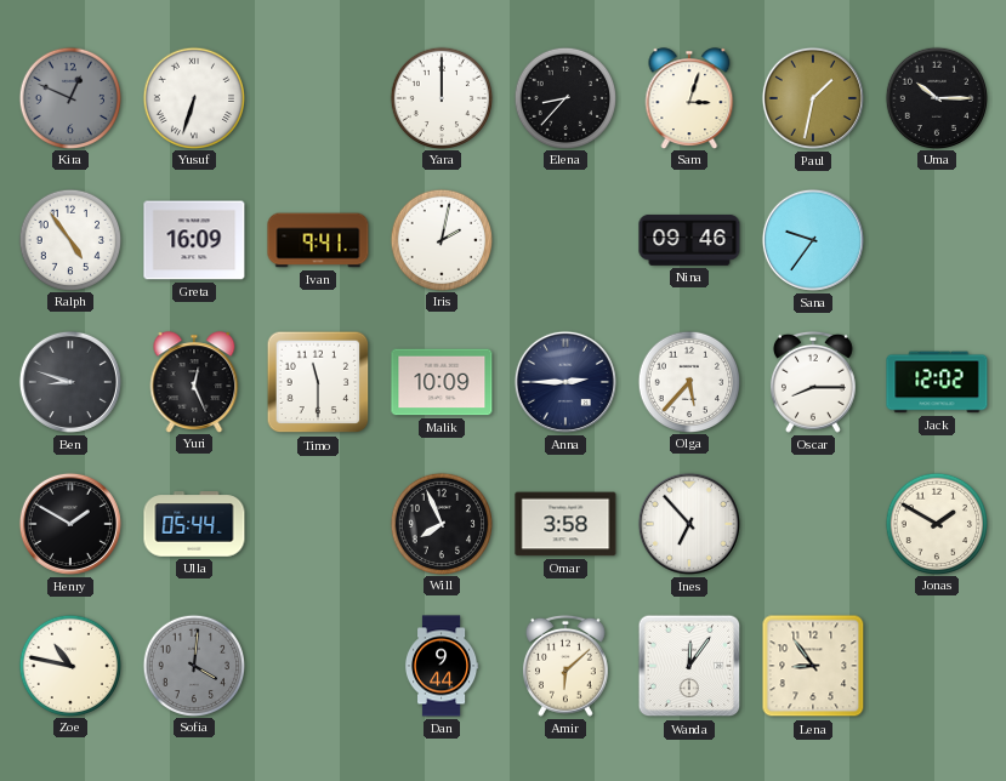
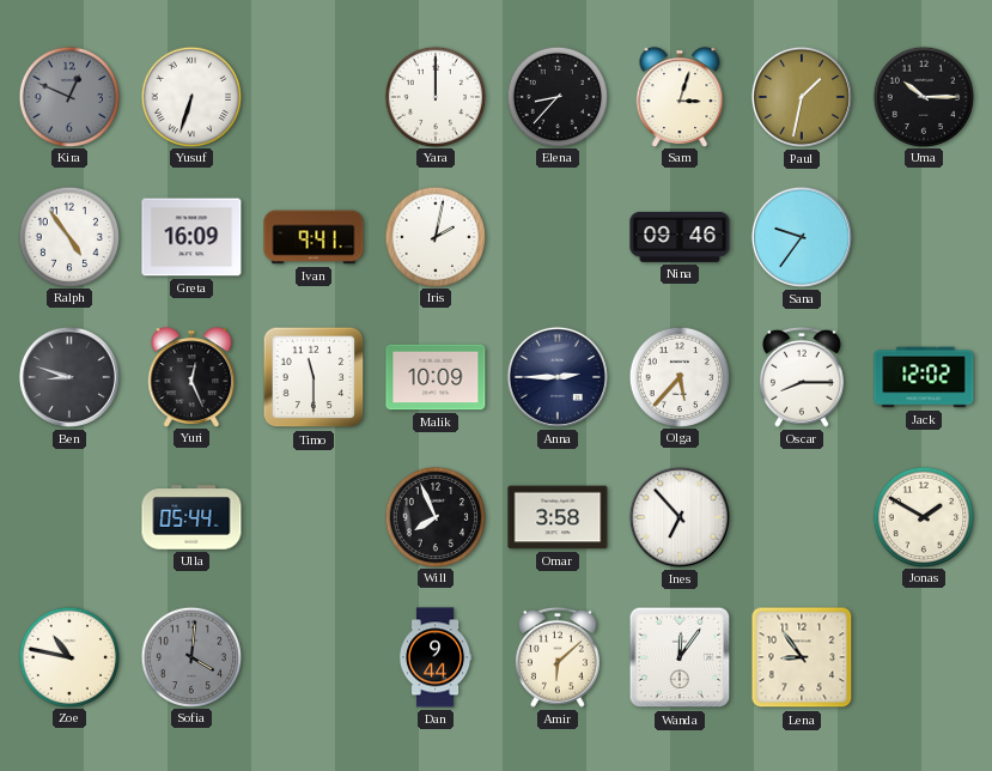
Henry: 1:50 -> none (70, 524)
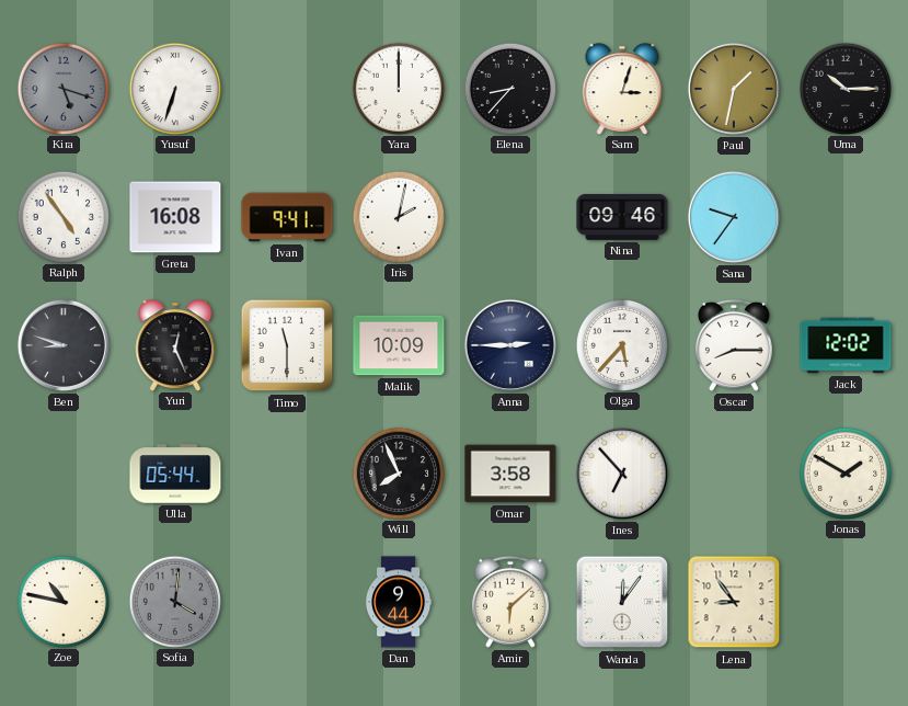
Kira: 12:49 -> 5:18 (62, 88)
Greta: 16:09 -> 16:08 (175, 217)
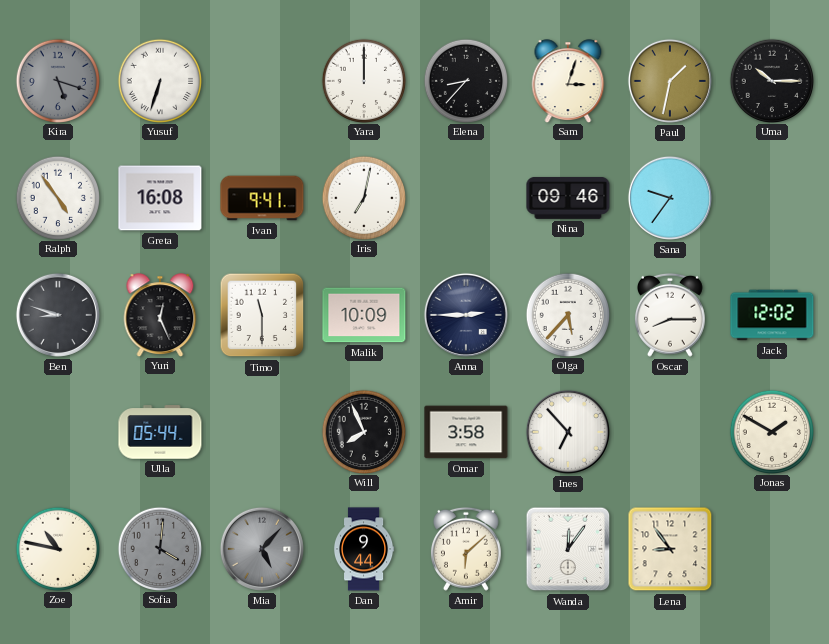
Iris: 2:02 -> 7:02 (363, 197)
Mia: none -> 5:07 (262, 549)
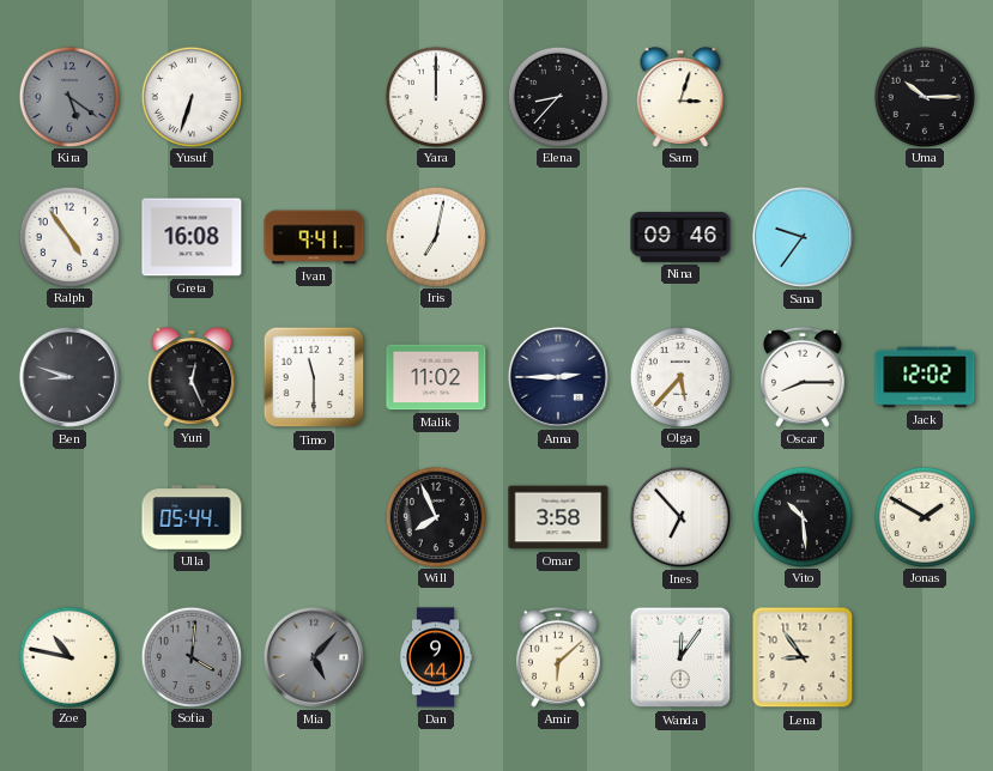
Kira: 5:18 -> 5:21 (68, 96)
Paul: 1:32 -> none (670, 81)
Malik: 10:09 -> 11:02 (436, 377)
Vito: none -> 10:29 (801, 516)
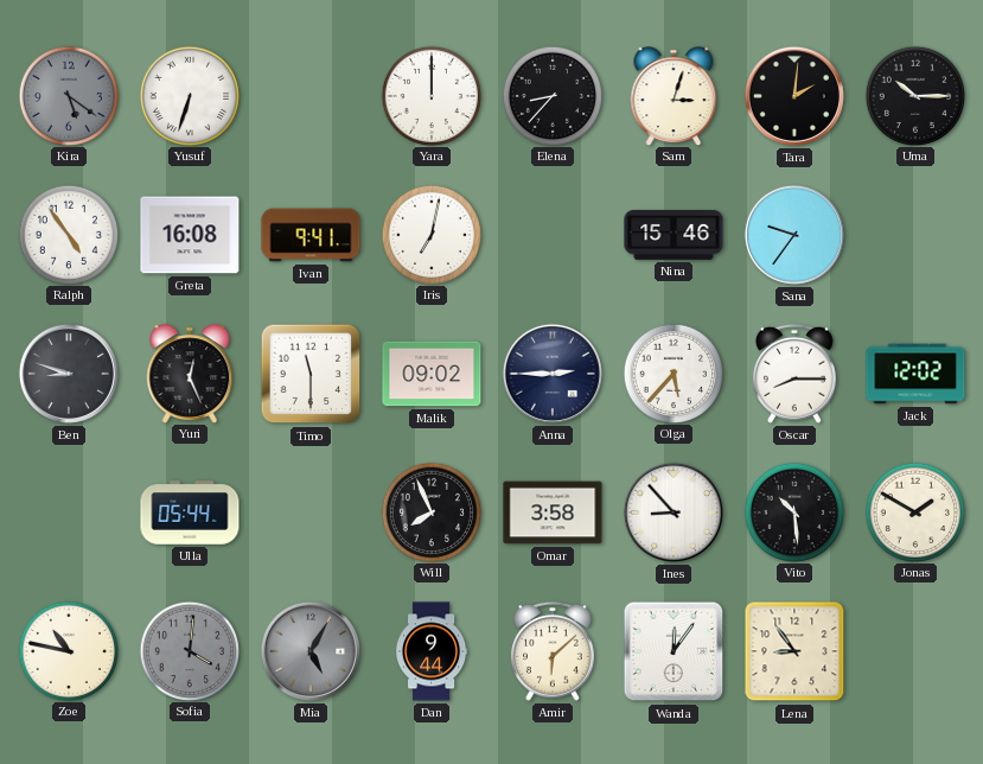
Tara: none -> 2:01 (794, 96)
Nina: 09:46 -> 15:46 (674, 235)
Malik: 11:02 -> 09:02 (432, 374)
Ines: 6:53 -> 8:53 (674, 512)
Mia: 5:07 -> 5:05 (311, 651)
